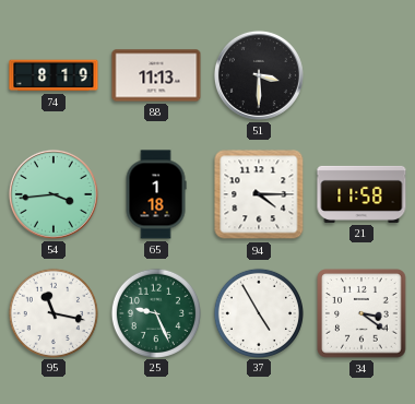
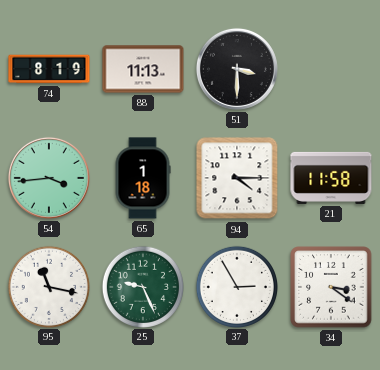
37: 4:55 -> 2:55 (236, 286)
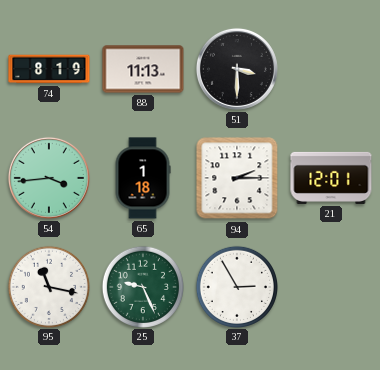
94: 4:15 -> 2:15 (237, 178)
21: 11:58 -> 12:01 (331, 178)
34: 3:21 -> none (331, 287)
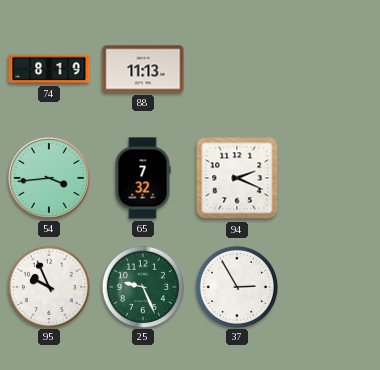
51: 3:30 -> none (237, 69)
65: 1:18 -> 7:32 (143, 178)
94: 2:15 -> 2:19 (237, 178)
21: 12:01 -> none (331, 178)
95: 11:17 -> 9:56 (48, 286)
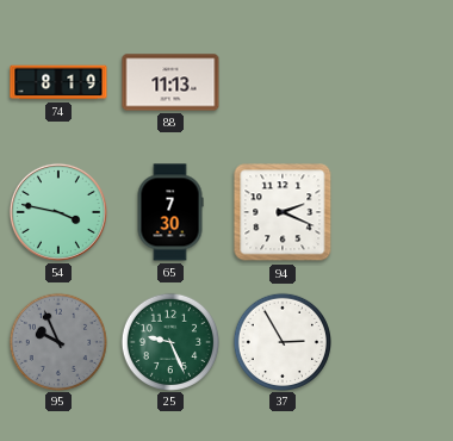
54: 3:44 -> 3:47 (58, 212)
65: 7:32 -> 7:30 (170, 212)
95 dial: white -> grey (57, 341)
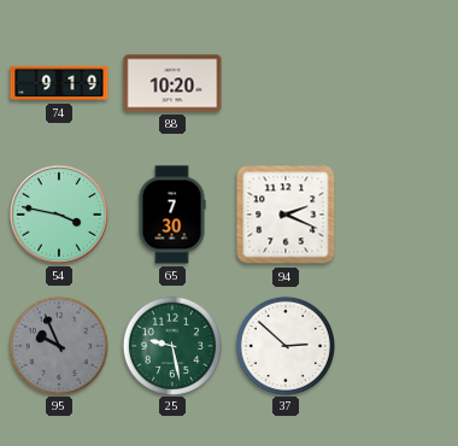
74: 8:19 -> 9:19 (59, 83)
88: 11:13 -> 10:20 (172, 83)
25: 9:26 -> 9:28 (171, 345)
37: 2:55 -> 2:52 (284, 345)
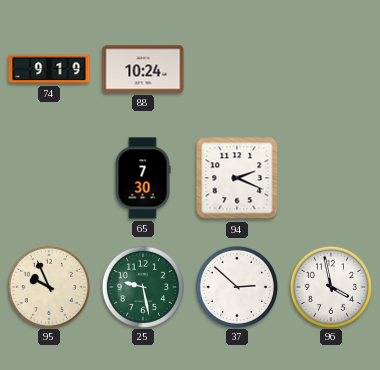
88: 10:20 -> 10:24 (143, 69)
54: 3:47 -> none (59, 215)
95 dial: grey -> cream (48, 286)
96: none -> 3:58 (330, 286)
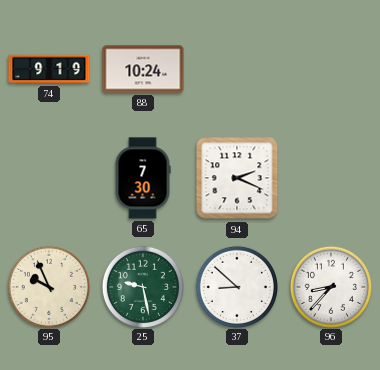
37: 2:52 -> 8:52 (236, 286)
96: 3:58 -> 8:37 (330, 286)
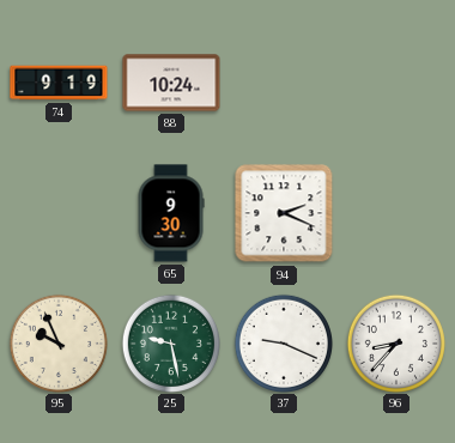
65: 7:30 -> 9:30 (171, 213)
37: 8:52 -> 9:19 (283, 342)
